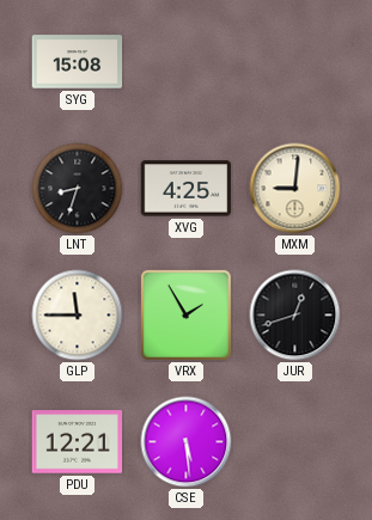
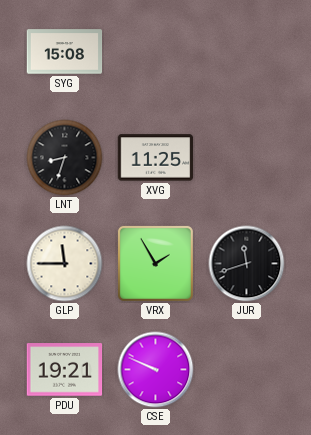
XVG: 4:25 -> 11:25 (156, 158)
MXM: 9:01 -> none (295, 189)
JUR: 12:42 -> 11:42 (247, 264)
PDU: 12:21 -> 19:21 (65, 370)
CSE: 5:29 -> 9:49 (156, 370)
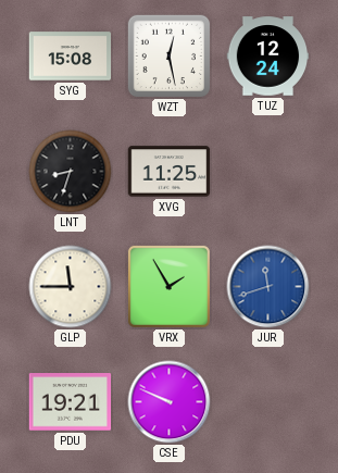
WZT: none -> 12:28 (168, 55)
TUZ: none -> 12:24 (268, 57)
JUR dial: black -> blue (268, 287)
